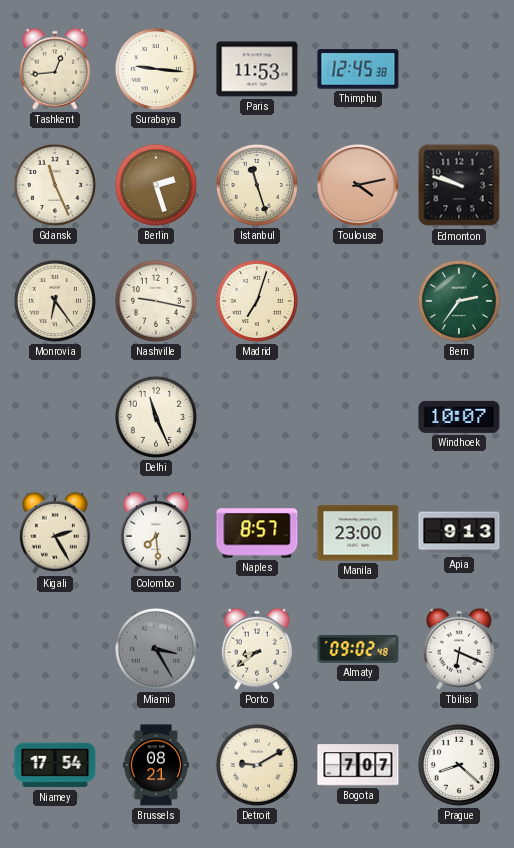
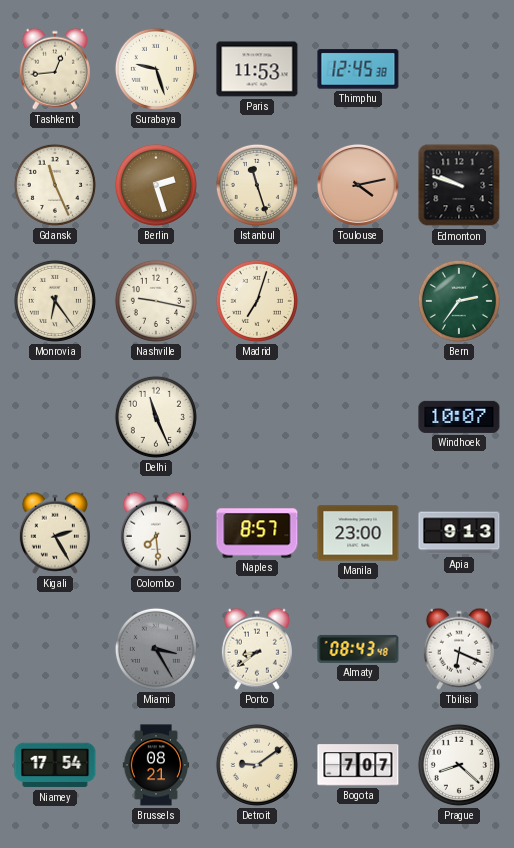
Surabaya: 9:16 -> 9:27 (156, 69)
Almaty: 09:02 -> 08:43 (358, 649)
Detroit: 9:10 -> 9:09 (257, 765)
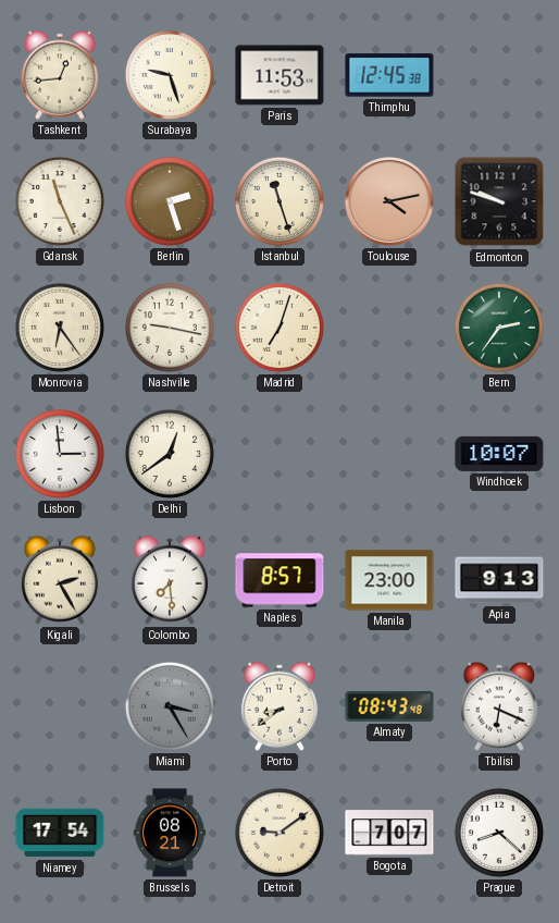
Lisbon: none -> 2:59 (60, 454)
Delhi: 11:26 -> 12:39 (170, 454)
